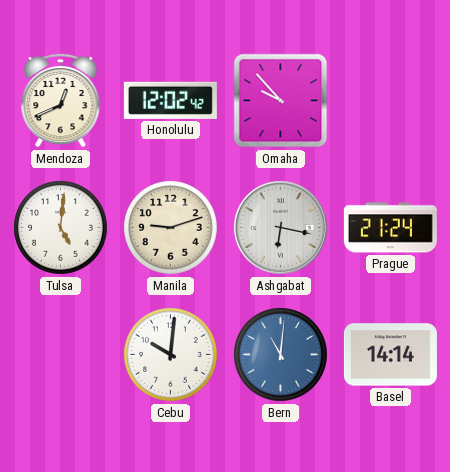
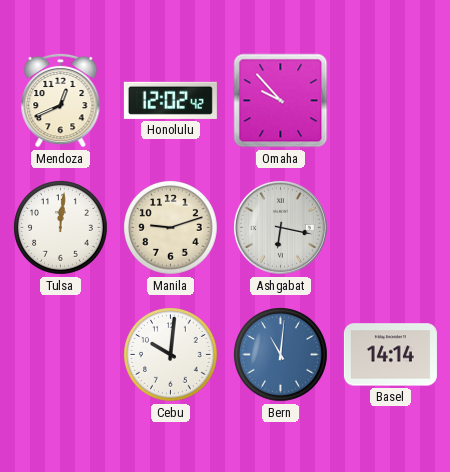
Tulsa: 5:01 -> 12:01 (61, 228)
Prague: 21:24 -> none (390, 228)
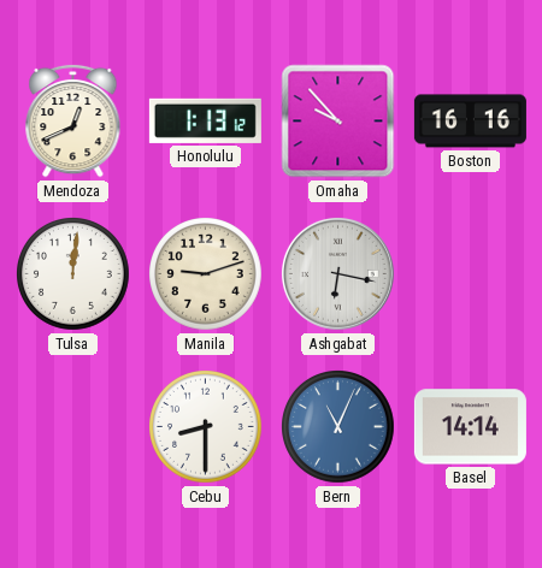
Honolulu: 12:02 -> 1:13 (205, 120)
Boston: none -> 16:16 (470, 122)
Cebu: 10:01 -> 8:30 (206, 427)
Bern: 11:01 -> 11:04 (338, 427)
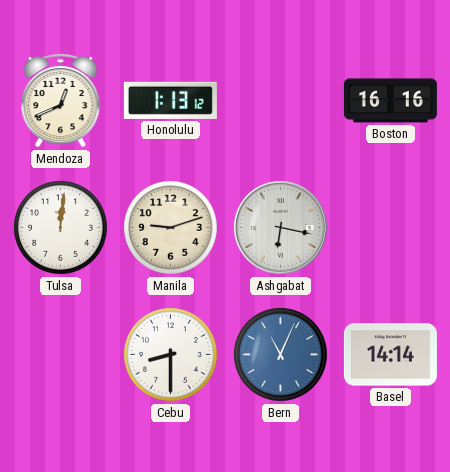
Omaha: 9:53 -> none (338, 122)
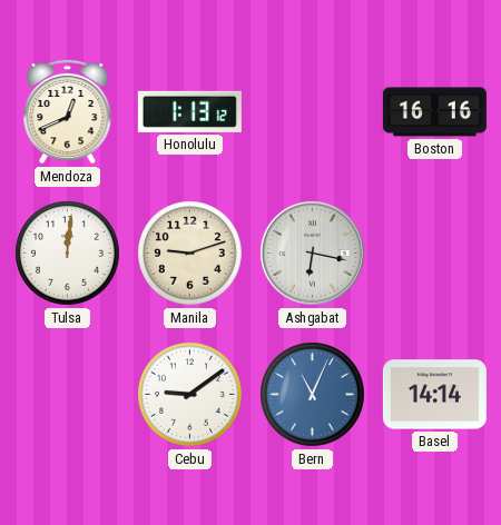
Cebu: 8:30 -> 9:09 (190, 395)
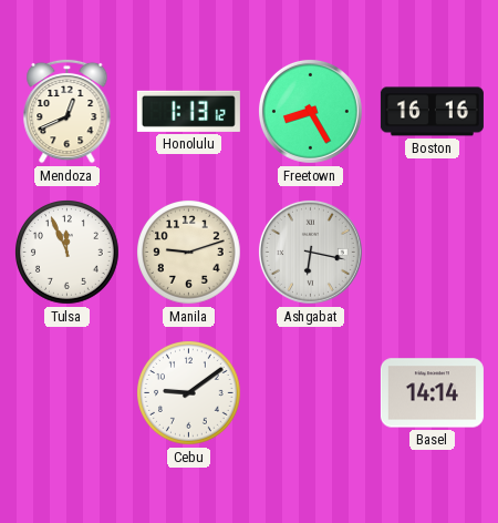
Freetown: none -> 8:25 (310, 111)
Tulsa: 12:01 -> 11:56 (68, 253)
Bern: 11:04 -> none (313, 395)
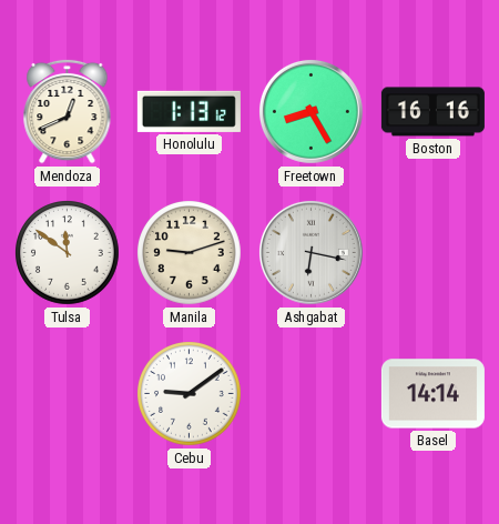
Tulsa: 11:56 -> 11:51 (68, 253)
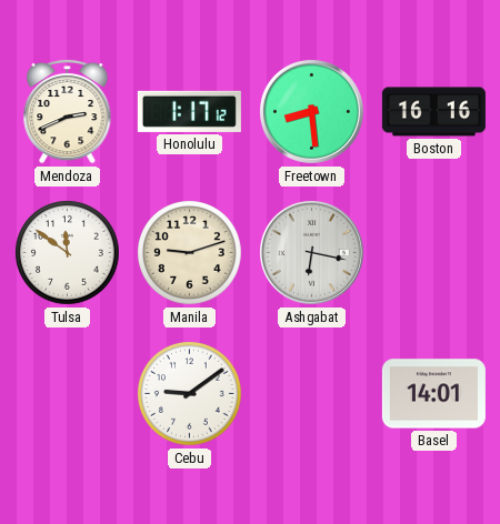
Mendoza: 12:41 -> 2:41 (68, 111)
Honolulu: 1:13 -> 1:17 (189, 111)
Freetown: 8:25 -> 8:29 (311, 111)
Basel: 14:14 -> 14:01 (433, 394)
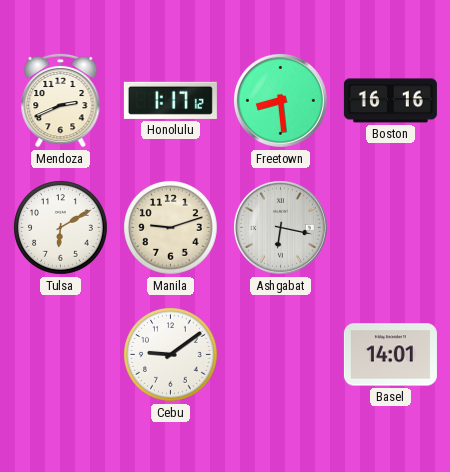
Tulsa: 11:51 -> 6:10 (61, 228)
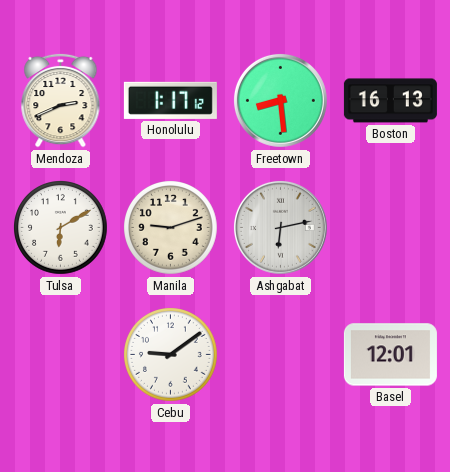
Boston: 16:16 -> 16:13 (390, 101)
Ashgabat: 6:17 -> 6:13 (280, 227)
Basel: 14:01 -> 12:01 (390, 355)
